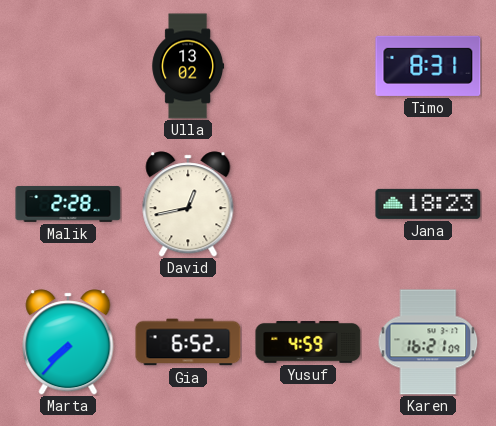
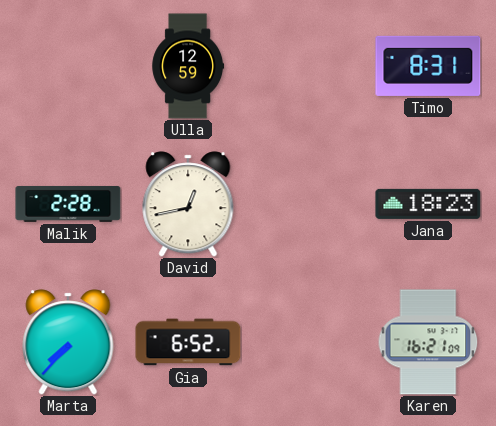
Ulla: 13:02 -> 12:59 (188, 66)
Yusuf: 4:59 -> none (308, 343)
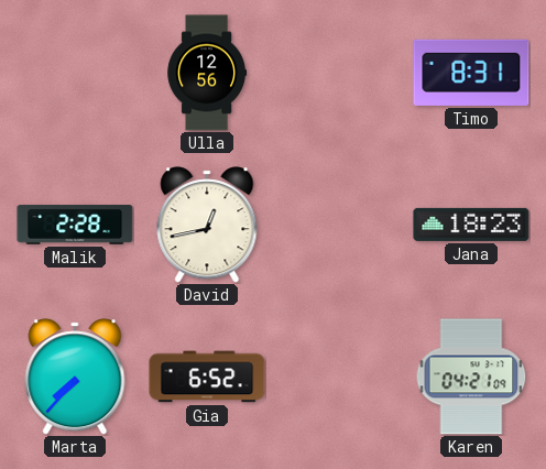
Ulla: 12:59 -> 12:56 (207, 73)
Karen: 16:21 -> 04:21 (471, 377)
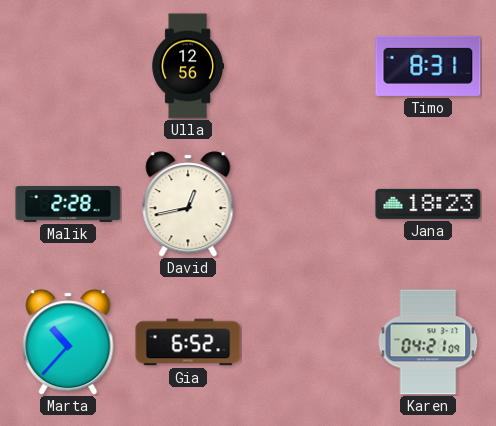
Marta: 7:37 -> 10:37 (68, 342)
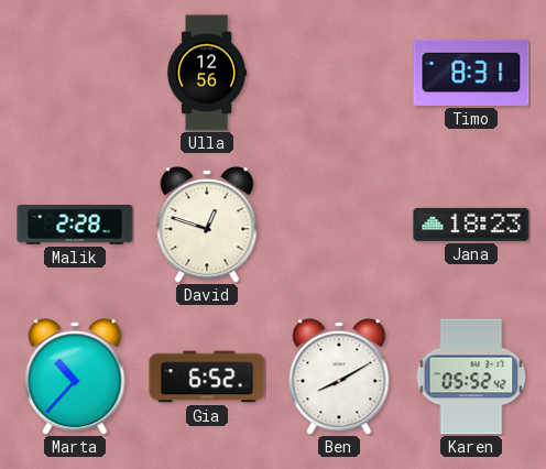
David: 12:43 -> 12:48 (207, 225)
Ben: none -> 8:10 (339, 377)
Karen: 04:21 -> 05:52 (471, 377)
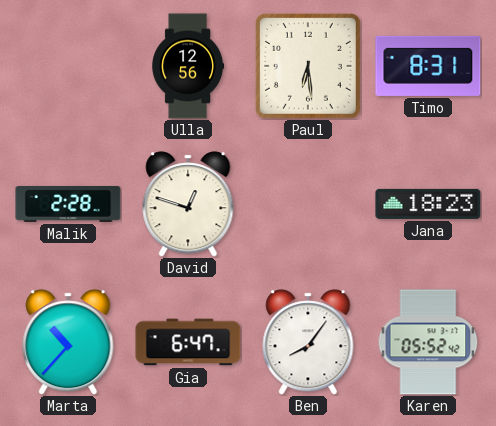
Paul: none -> 6:29 (308, 66)
Gia: 6:52 -> 6:47 (188, 342)
Ben: 8:10 -> 8:06 (308, 342)
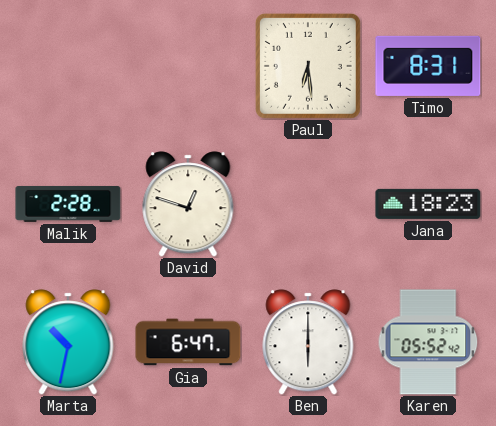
Ulla: 12:56 -> none (188, 66)
Marta: 10:37 -> 10:32 (68, 342)
Ben: 8:06 -> 6:00 (308, 342)
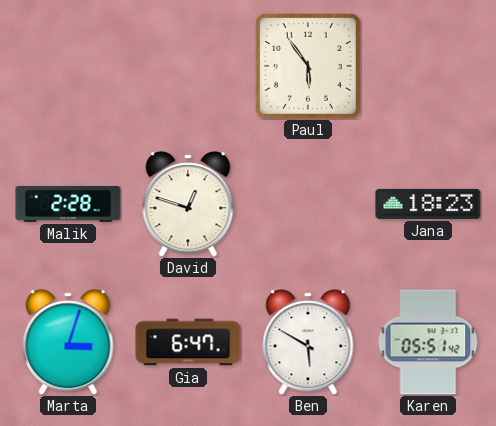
Paul: 6:29 -> 5:54 (308, 66)
Timo: 8:31 -> none (428, 66)
Marta: 10:32 -> 3:03 (68, 342)
Ben: 6:00 -> 5:50 (308, 342)
Karen: 05:52 -> 05:51 (428, 342)
